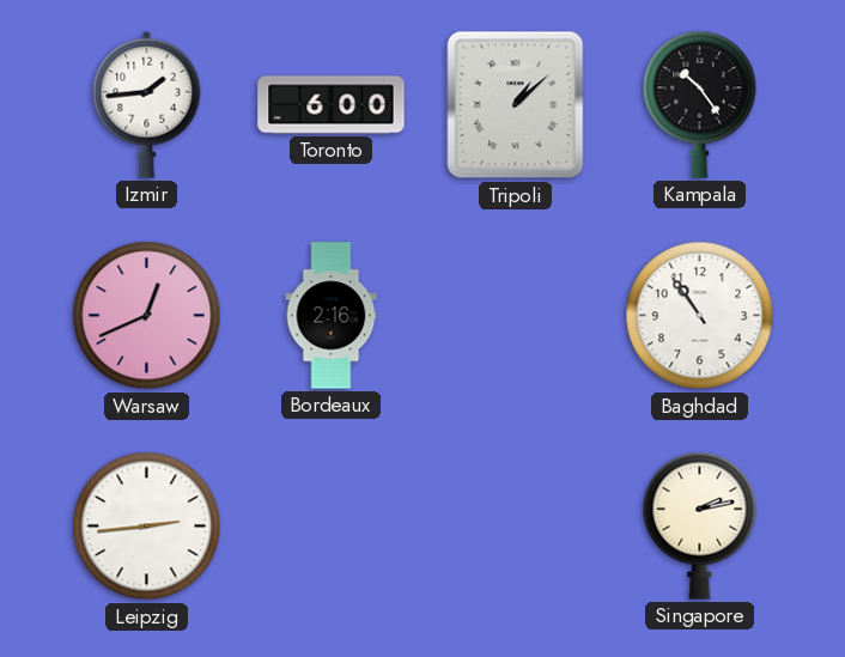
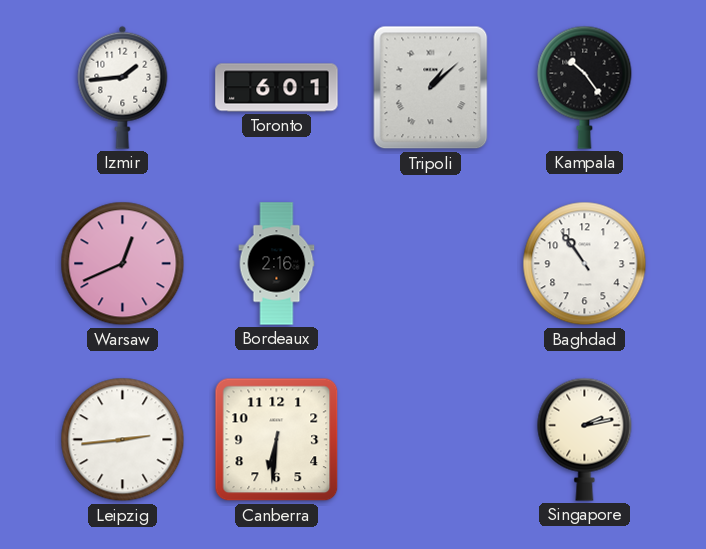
Toronto: 6:00 -> 6:01 (277, 88)
Canberra: none -> 6:31 (277, 440)
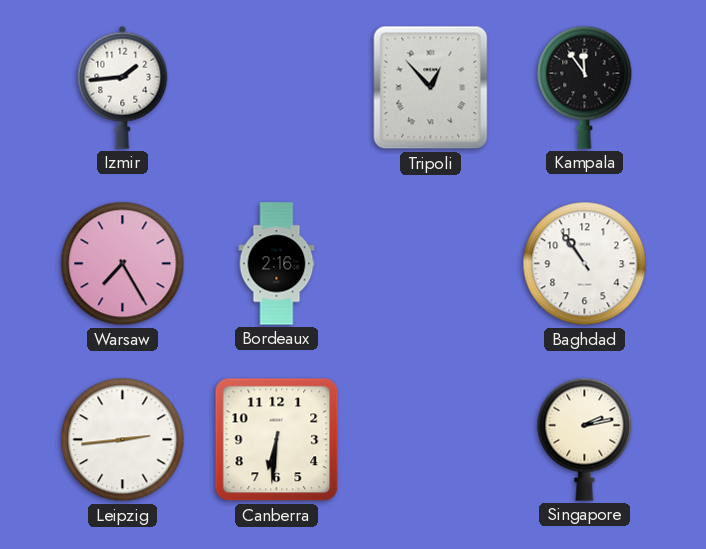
Toronto: 6:01 -> none (277, 88)
Tripoli: 1:08 -> 12:53 (431, 88)
Kampala: 10:24 -> 11:54 (585, 87)
Warsaw: 12:41 -> 7:25 (123, 264)
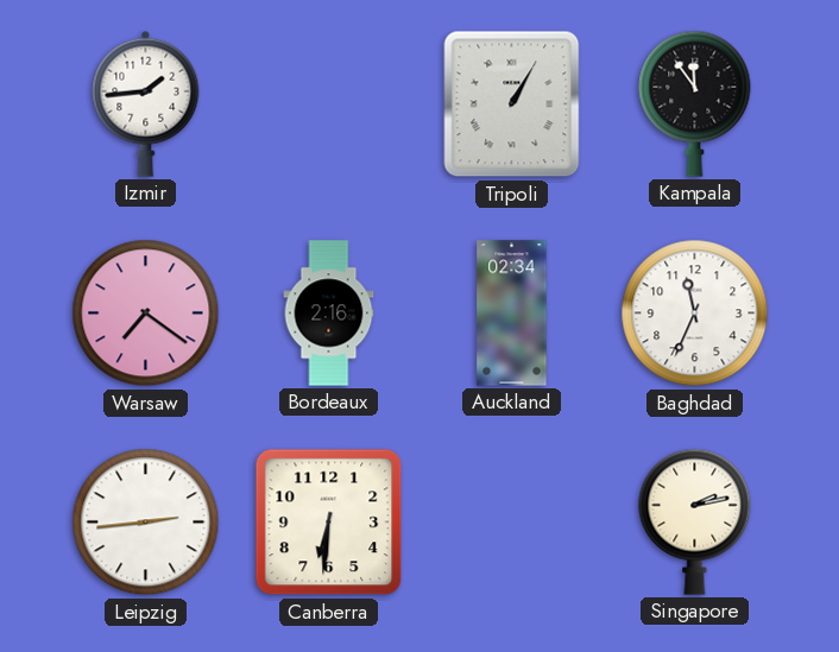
Tripoli: 12:53 -> 1:05 (512, 105)
Warsaw: 7:25 -> 7:21 (146, 314)
Auckland: none -> 02:34 (512, 314)
Baghdad: 10:54 -> 11:34 (695, 314)
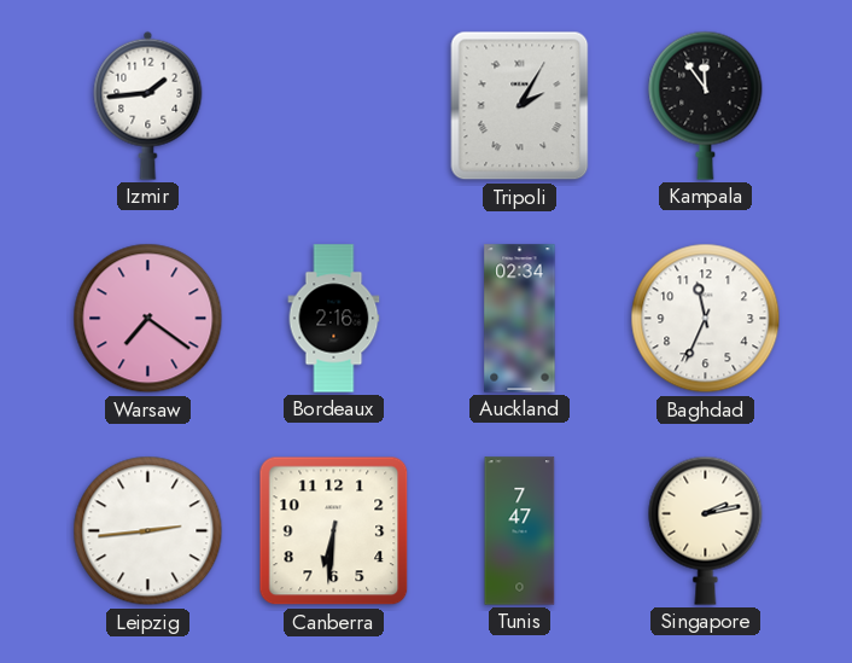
Tripoli: 1:05 -> 2:05 (520, 106)
Tunis: none -> 7:47 (520, 531)
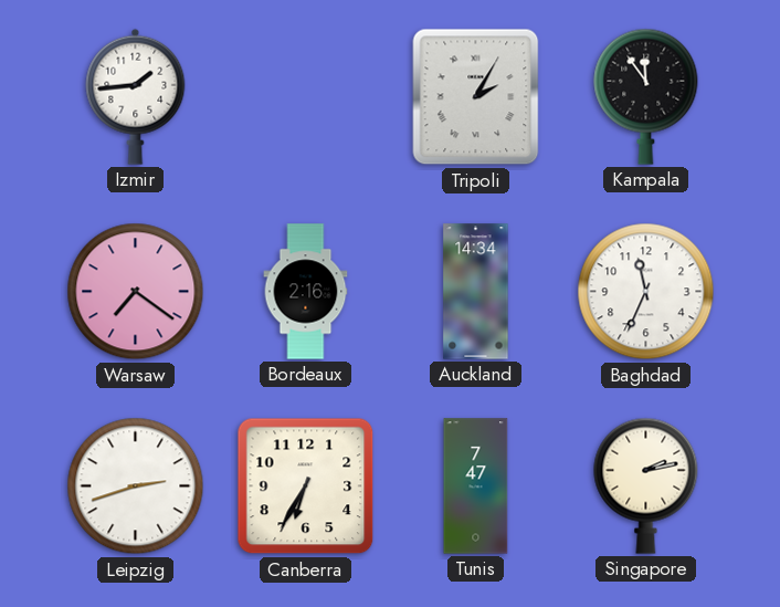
Auckland: 02:34 -> 14:34 (476, 292)
Leipzig: 2:44 -> 2:42 (136, 486)
Canberra: 6:31 -> 6:35 (306, 486)
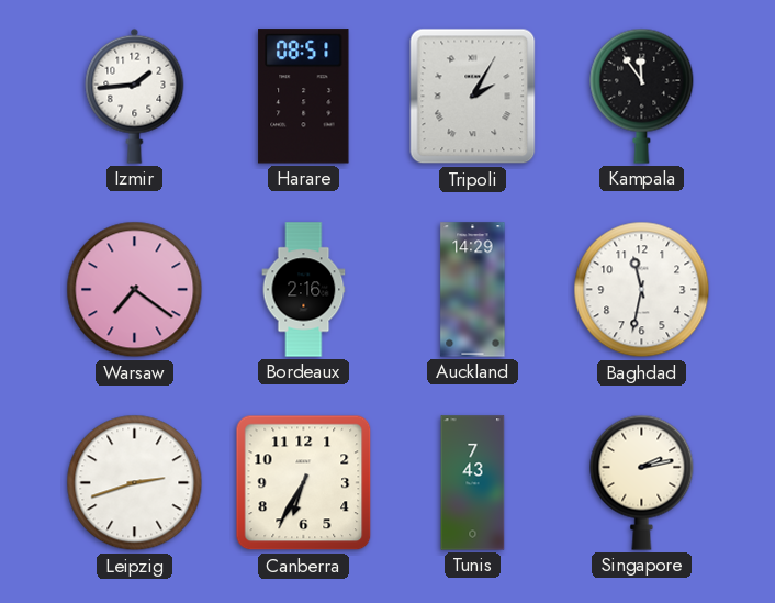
Harare: none -> 08:51 (304, 97)
Auckland: 14:34 -> 14:29 (473, 290)
Baghdad: 11:34 -> 11:32 (642, 290)
Tunis: 7:47 -> 7:43 (473, 483)
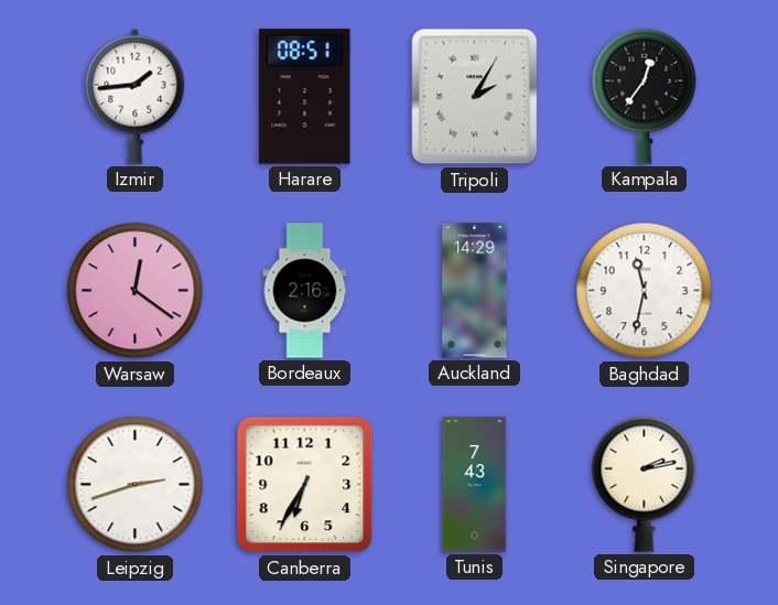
Kampala: 11:54 -> 12:36 (645, 96)
Warsaw: 7:21 -> 12:21 (136, 291)
